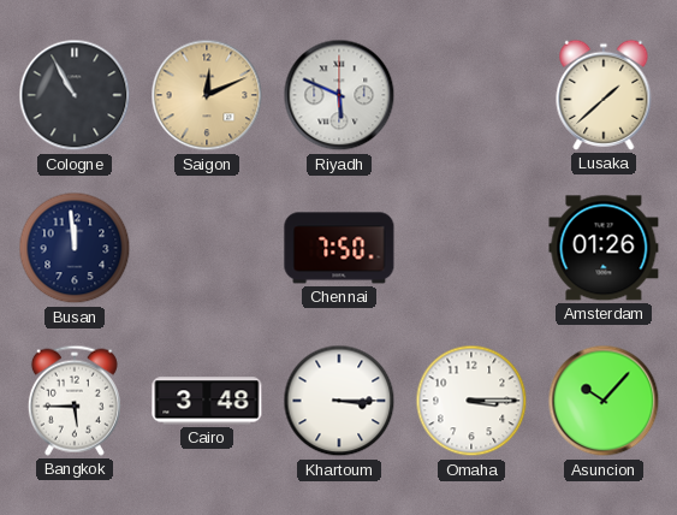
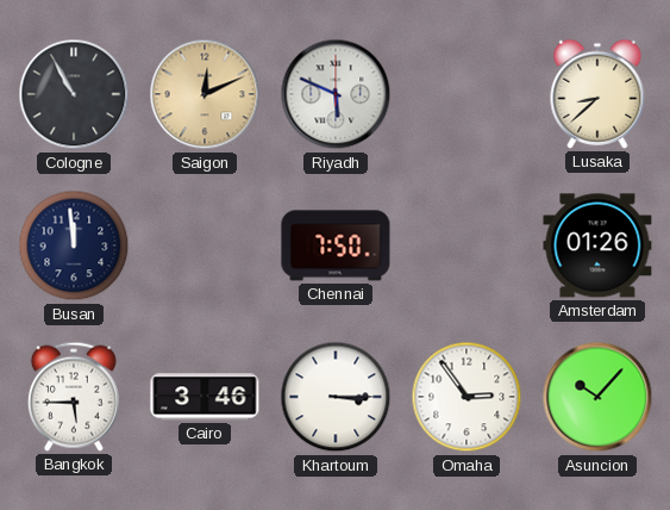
Lusaka: 1:38 -> 8:38 (597, 94)
Cairo: 3:48 -> 3:46 (205, 397)
Omaha: 3:15 -> 2:54 (467, 397)
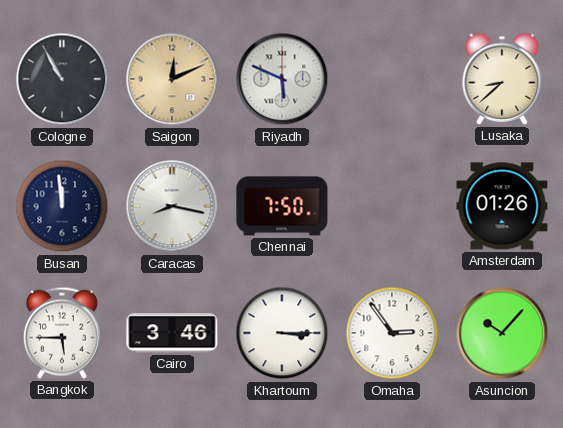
Caracas: none -> 8:17 (172, 206)
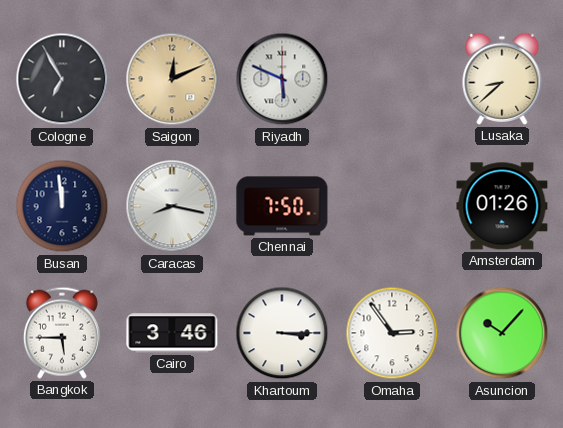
Cologne: 10:55 -> 6:55 (62, 79)
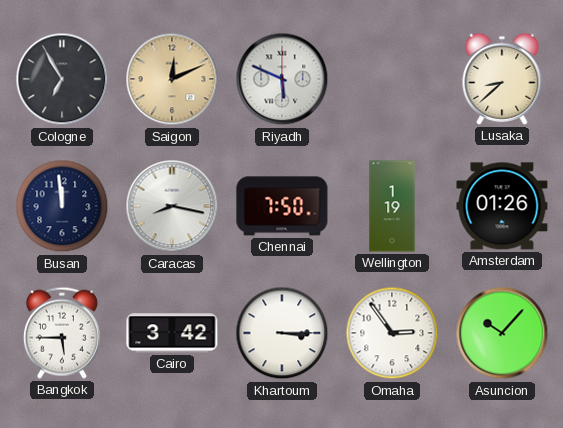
Wellington: none -> 1:19 (392, 206)
Cairo: 3:46 -> 3:42 (172, 333)
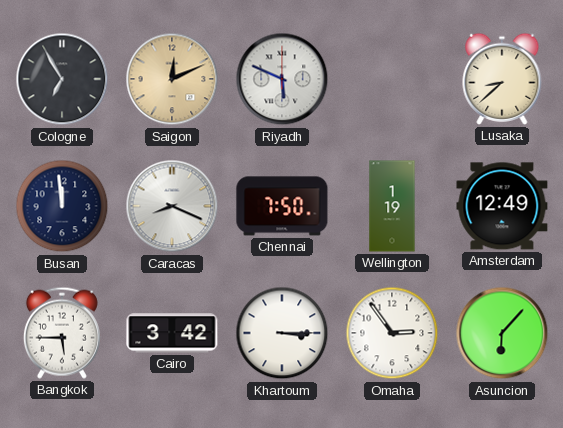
Caracas: 8:17 -> 8:19 (172, 206)
Amsterdam: 01:26 -> 12:49 (502, 206)
Asuncion: 10:07 -> 6:07 (502, 333)
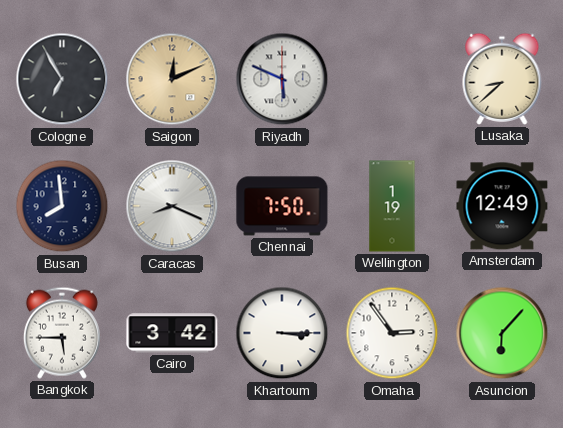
Busan: 11:59 -> 7:59 (62, 206)
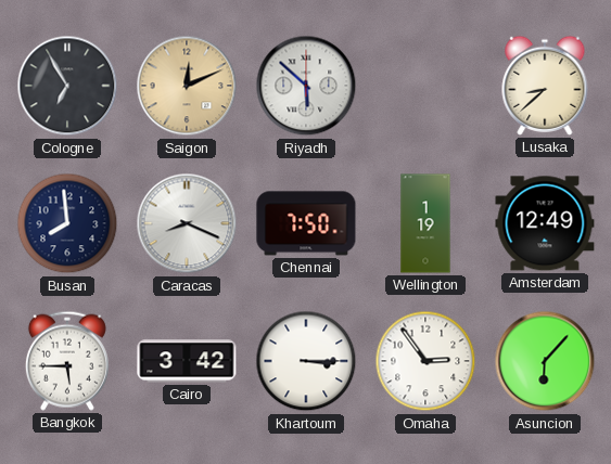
Riyadh: 5:49 -> 5:52 (306, 86)
